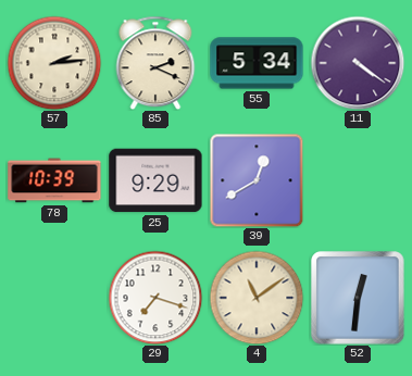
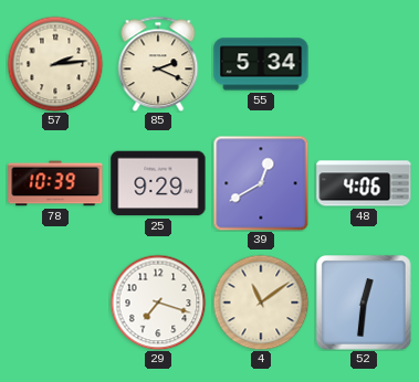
11: 4:21 -> none (358, 63)
48: none -> 4:06 (364, 183)
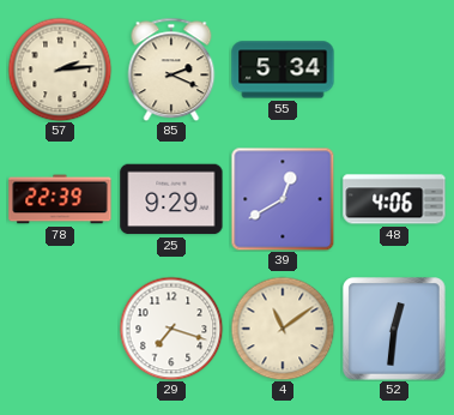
78: 10:39 -> 22:39 (60, 199)
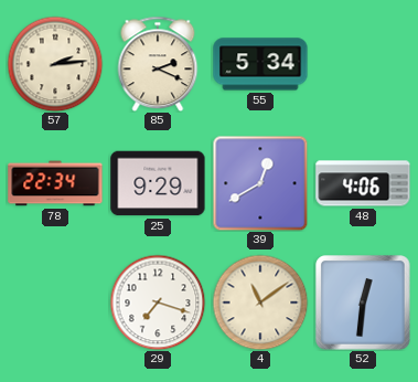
78: 22:39 -> 22:34 (55, 183)
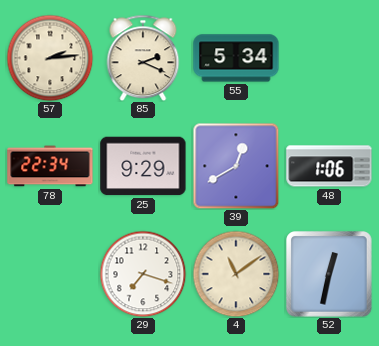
48: 4:06 -> 1:06 (329, 166)
52: 12:31 -> 12:32 (329, 274)
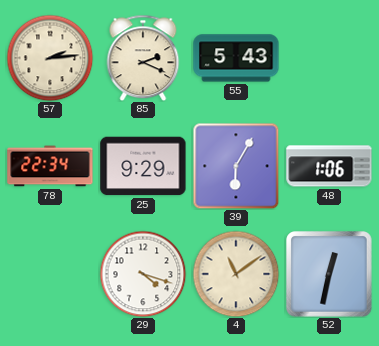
55: 5:34 -> 5:43 (236, 58)
39: 12:40 -> 6:05 (236, 166)
29: 7:18 -> 4:18 (143, 274)
